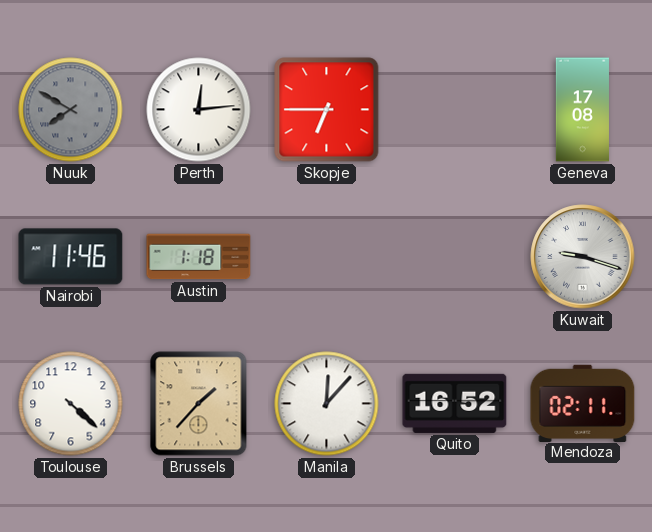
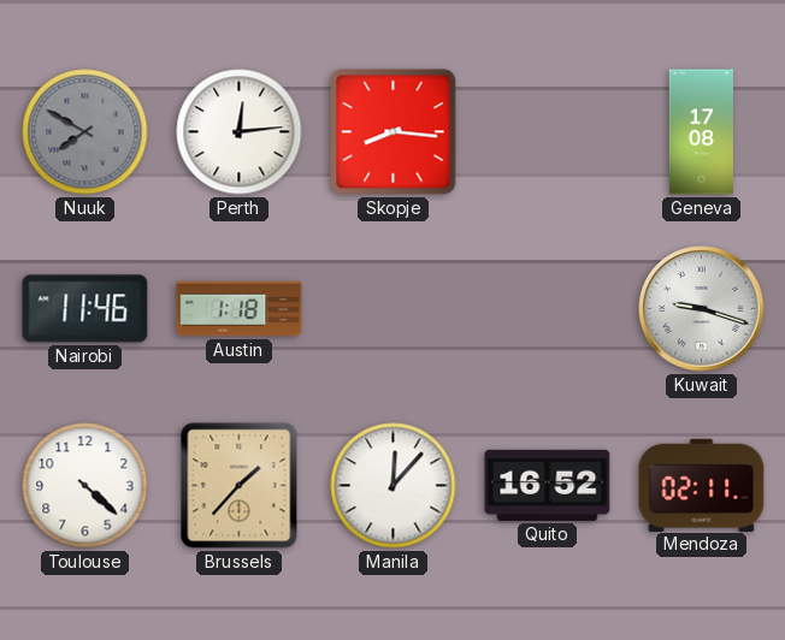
Skopje: 6:45 -> 8:16 (394, 132)
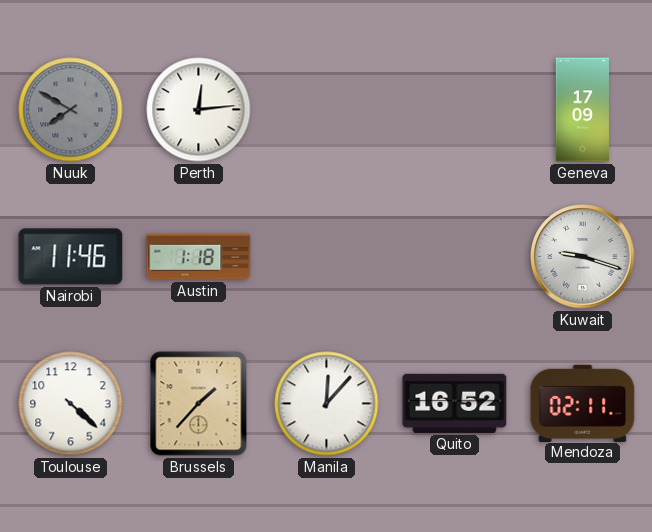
Skopje: 8:16 -> none (394, 132)
Geneva: 17:08 -> 17:09 (582, 110)
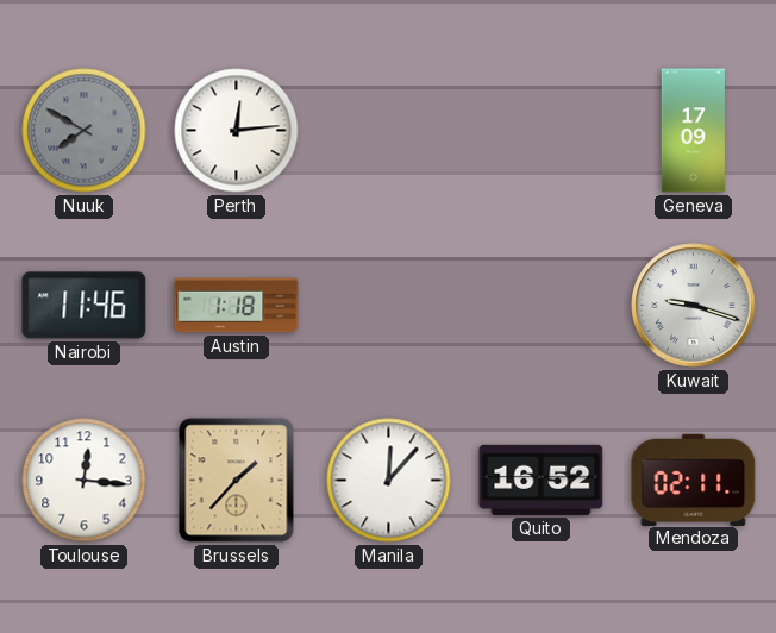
Toulouse: 4:22 -> 12:16 (85, 481)
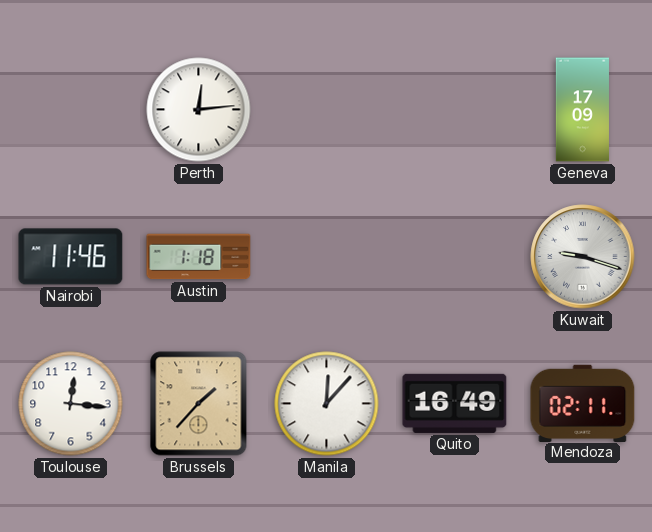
Nuuk: 7:50 -> none (85, 131)
Quito: 16:52 -> 16:49 (455, 403)
